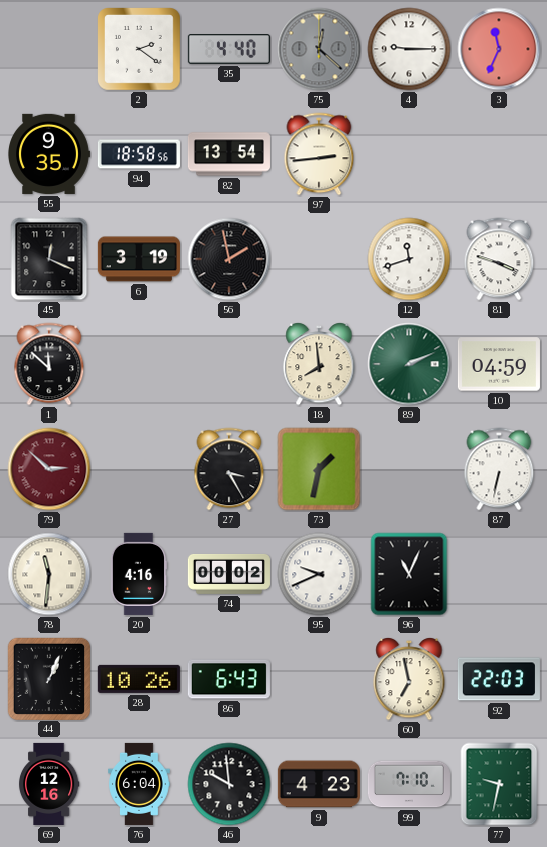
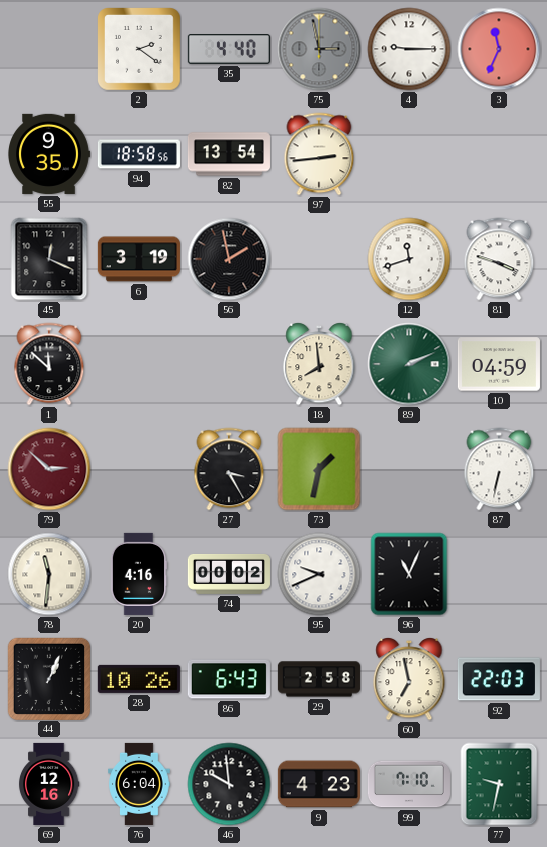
75: 12:22 -> 2:58 (319, 49)
29: none -> 2:58 (319, 679)
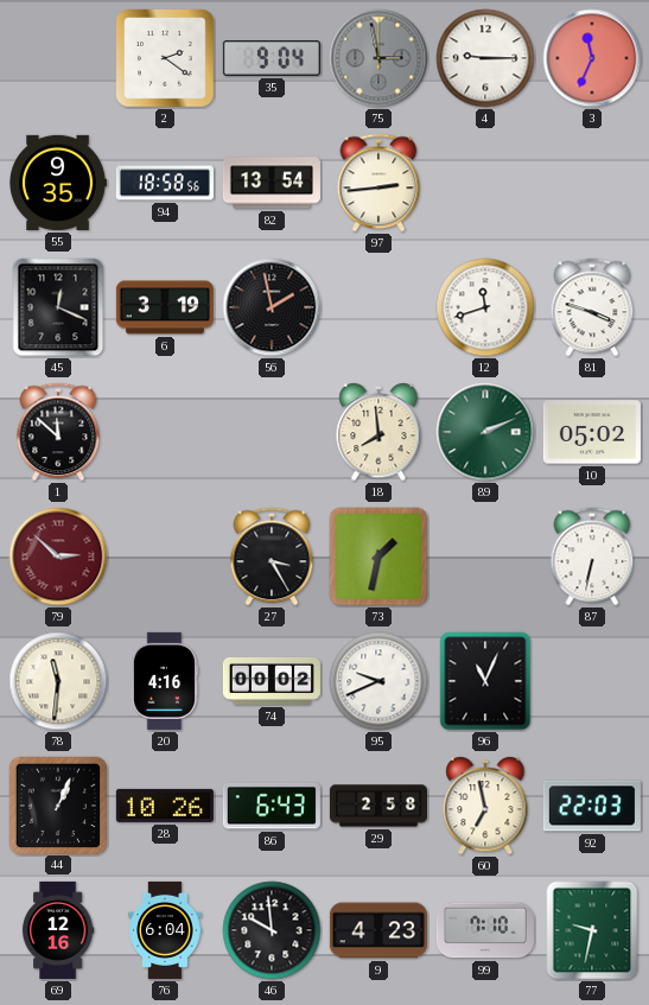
35: 4:40 -> 9:04 (272, 59)
10: 04:59 -> 05:02 (592, 432)
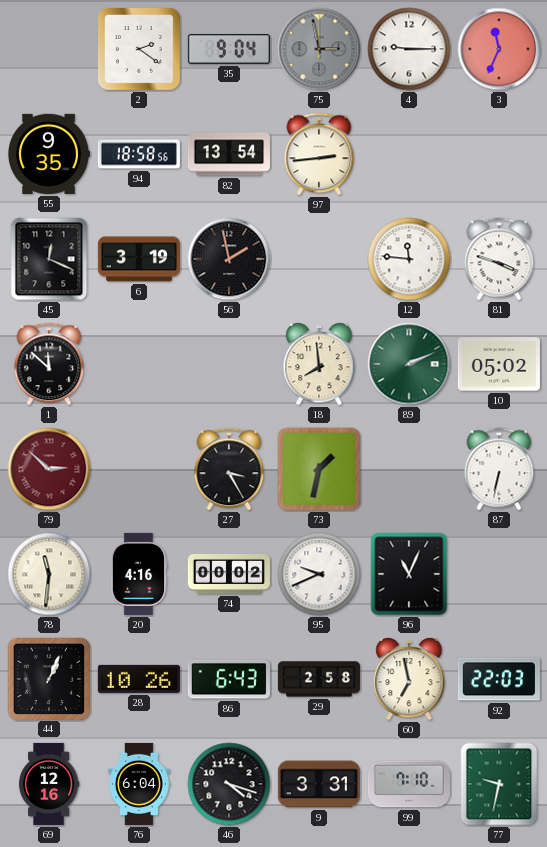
12: 11:42 -> 11:46 (409, 259)
46: 9:59 -> 4:18 (229, 784)
9: 4:23 -> 3:31 (319, 784)
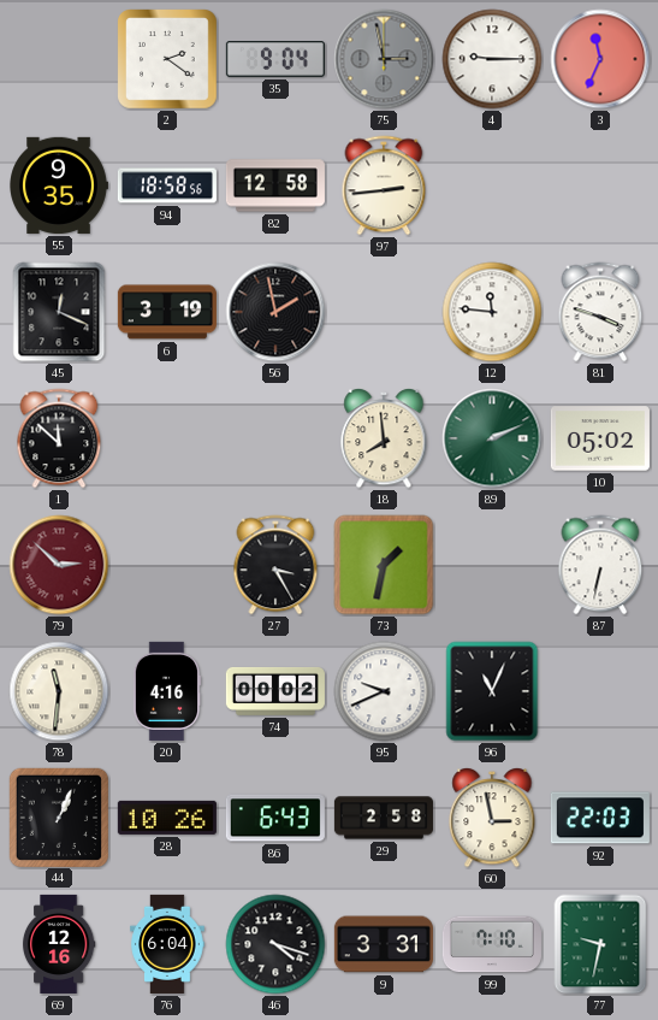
82: 13:54 -> 12:58 (275, 185)
60: 6:58 -> 2:58 (492, 818)
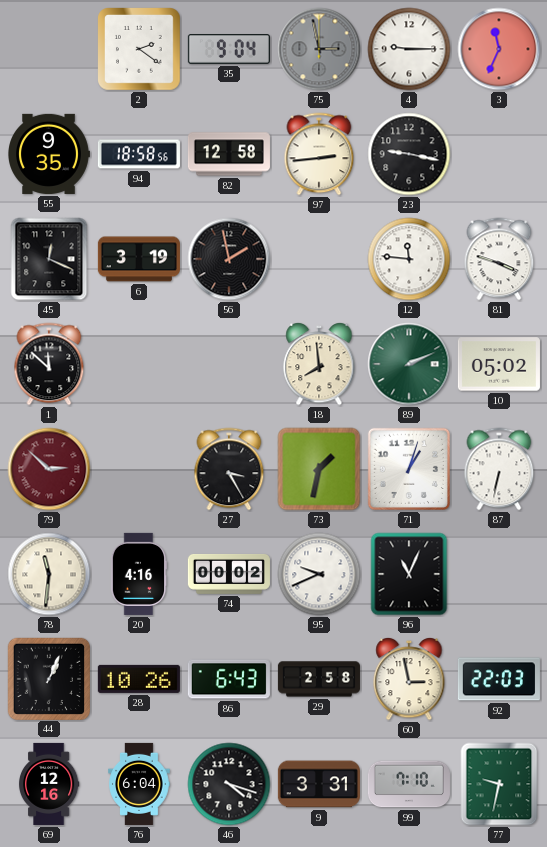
23: none -> 9:17 (409, 154)
71: none -> 1:03 (409, 469)
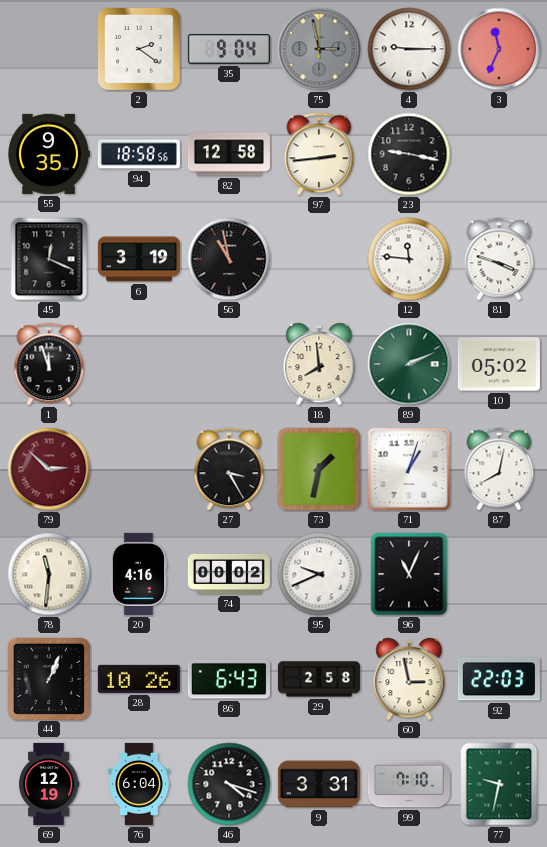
56: 1:58 -> 10:58 (229, 259)
1: 11:52 -> 11:57 (49, 364)
87: 6:32 -> 8:02 (499, 469)
69: 12:16 -> 12:19 (49, 784)
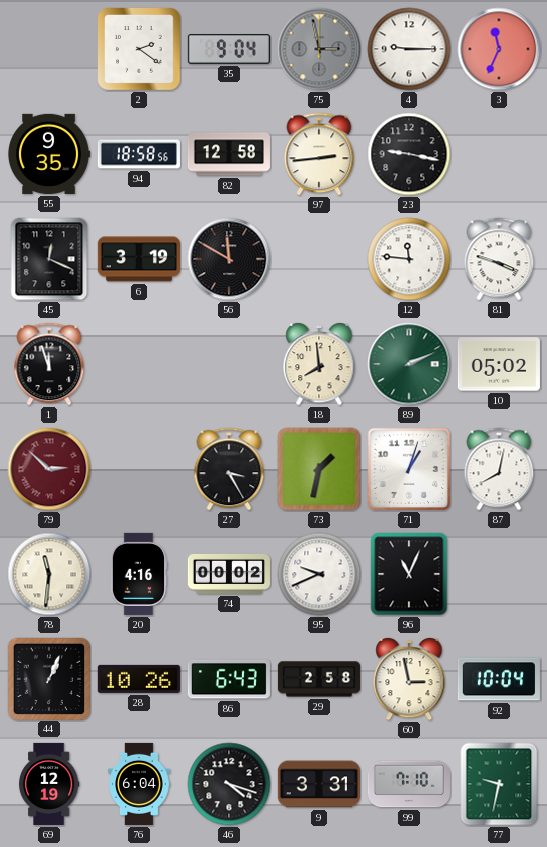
56: 10:58 -> 11:50 (229, 259)
92: 22:03 -> 10:04 (499, 679)
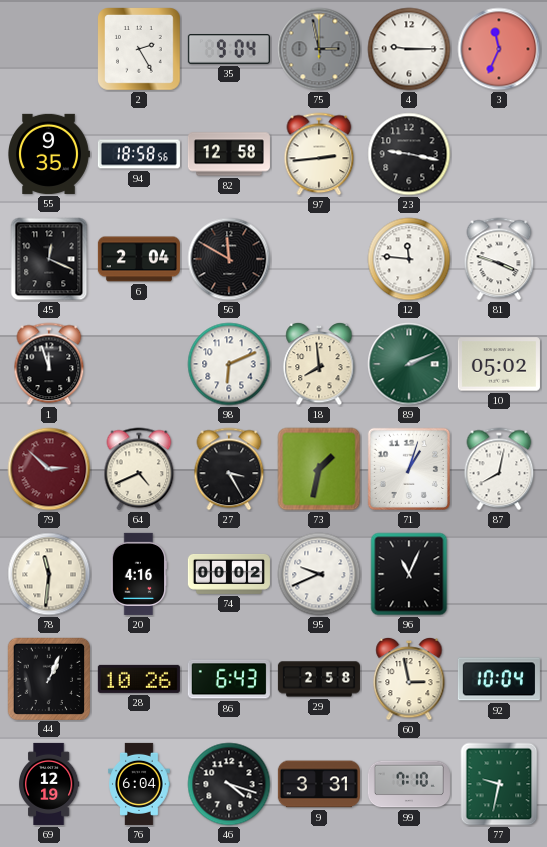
2: 2:21 -> 2:25 (140, 50)
6: 3:19 -> 2:04 (139, 259)
98: none -> 6:11 (229, 364)
64: none -> 4:41 (139, 469)
